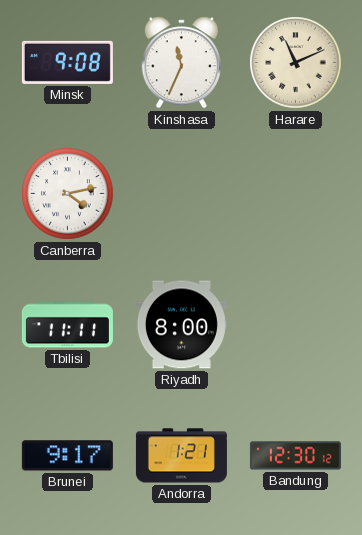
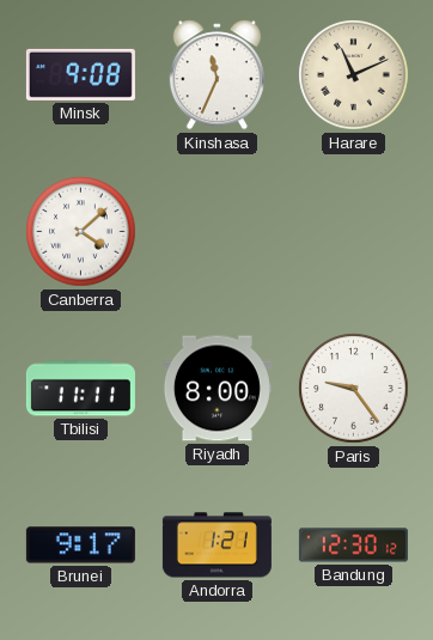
Canberra: 4:13 -> 4:08 (81, 232)
Paris: none -> 9:24 (354, 389)
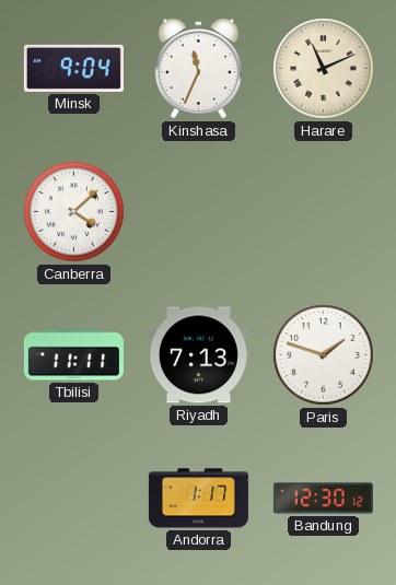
Minsk: 9:08 -> 9:04 (73, 68)
Riyadh: 8:00 -> 7:13 (198, 355)
Paris: 9:24 -> 1:48 (324, 355)
Brunei: 9:17 -> none (80, 545)
Andorra: 1:21 -> 1:17 (198, 499)
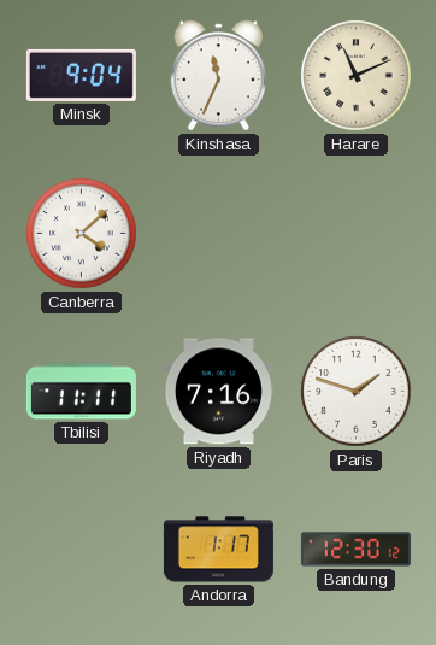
Riyadh: 7:13 -> 7:16 (218, 392)
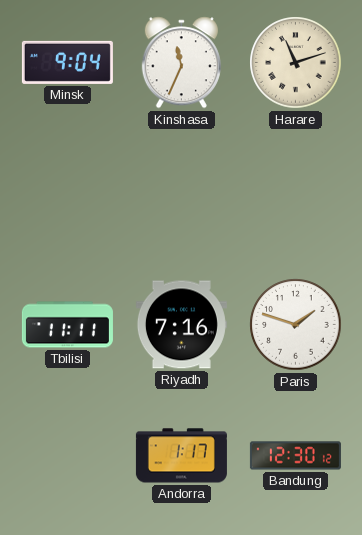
Harare: 11:11 -> 11:12 (296, 63)
Canberra: 4:08 -> none (82, 234)
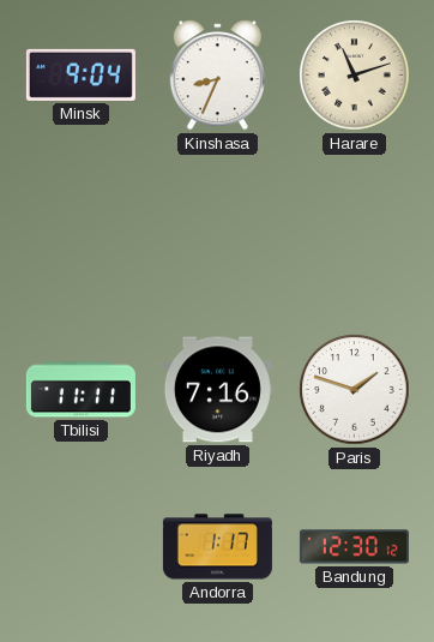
Kinshasa: 11:34 -> 8:34 (217, 76)
